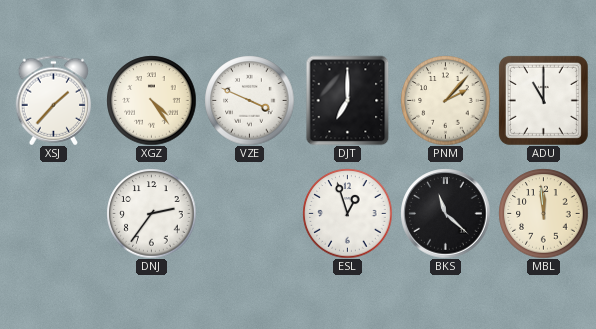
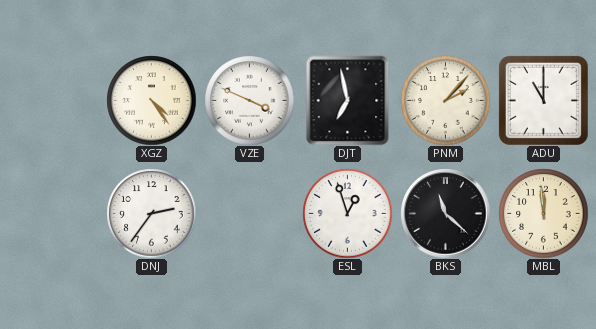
XSJ: 1:37 -> none (54, 100)
DJT: 7:00 -> 6:58 (348, 100)
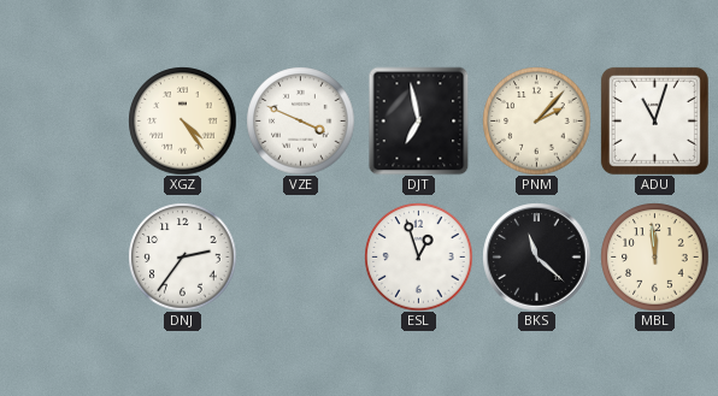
ADU: 11:00 -> 11:03 (654, 120)
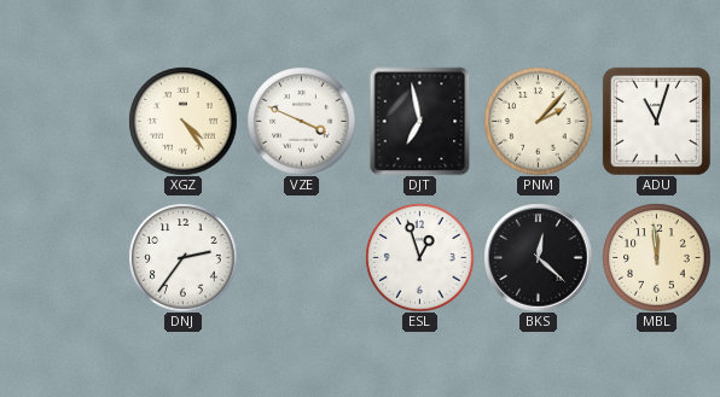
BKS: 11:22 -> 12:22 (538, 257)
